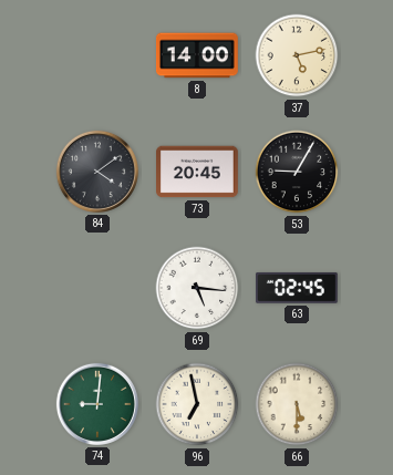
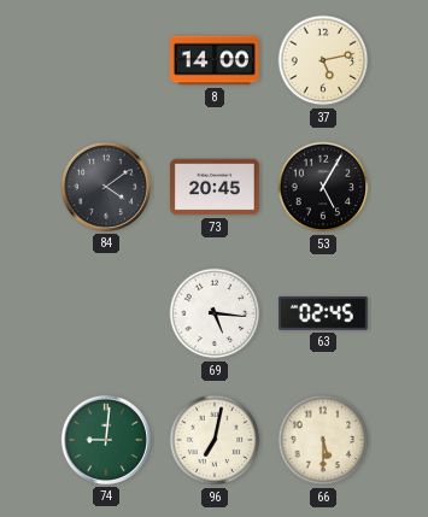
53: 9:05 -> 5:05 (323, 187)
96: 6:58 -> 7:02 (215, 440)
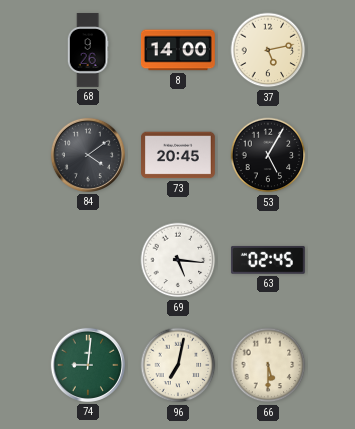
68: none -> 9:26 (88, 50)
